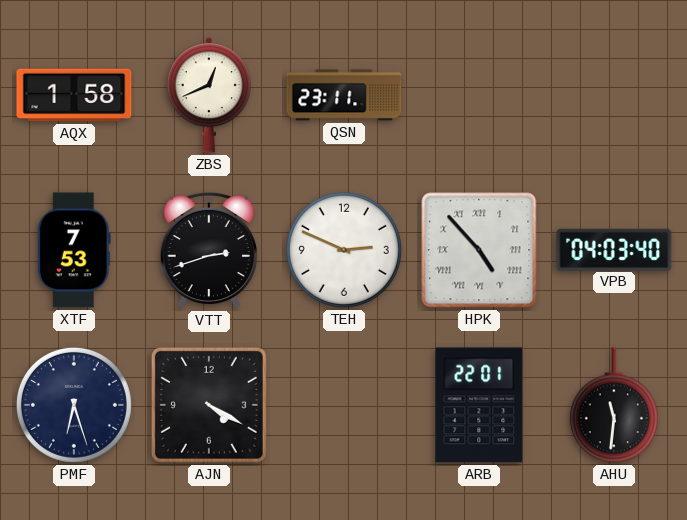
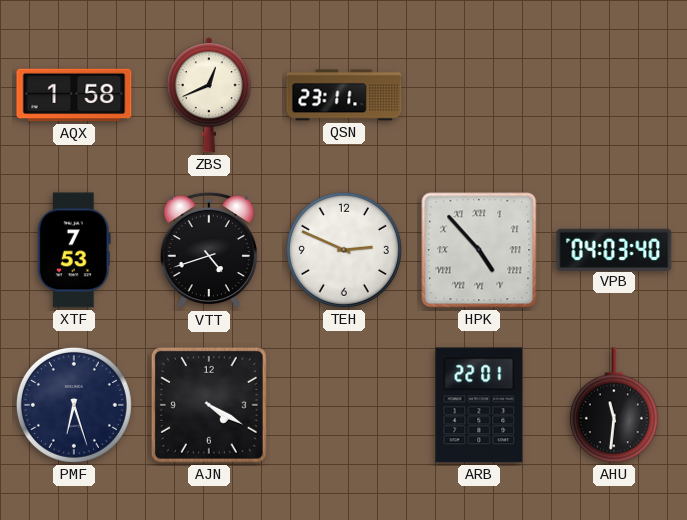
VTT: 2:42 -> 4:42 (209, 250)
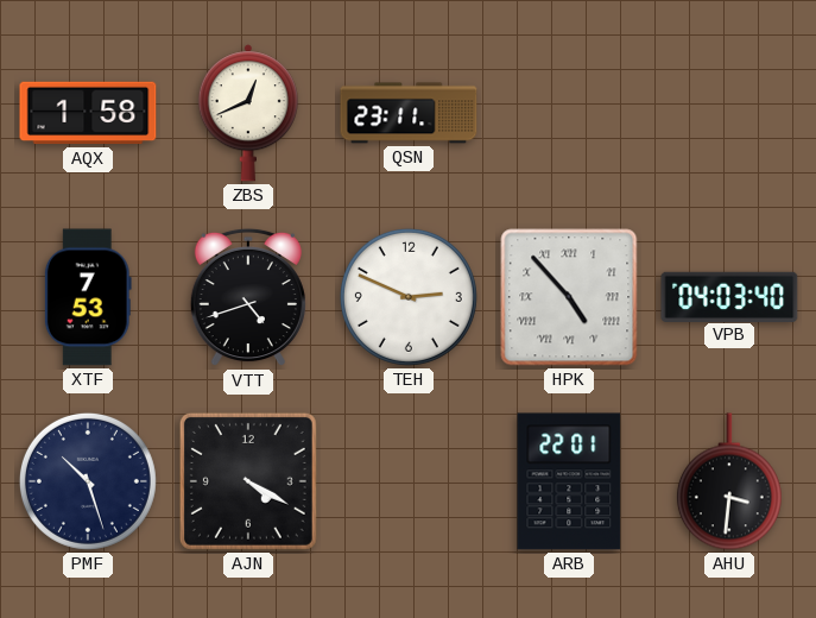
PMF: 6:27 -> 10:27 (88, 481)
AHU: 11:31 -> 3:31 (729, 481)
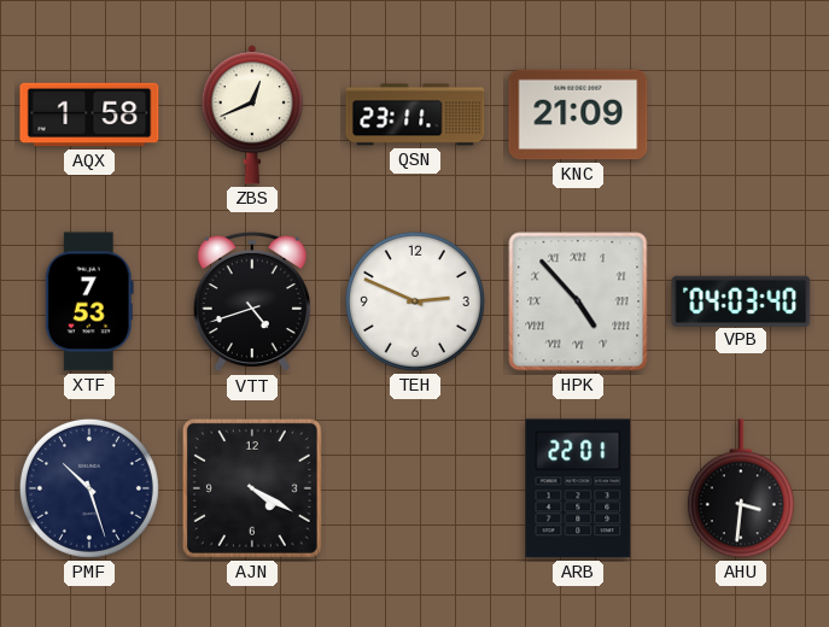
KNC: none -> 21:09 (578, 115)
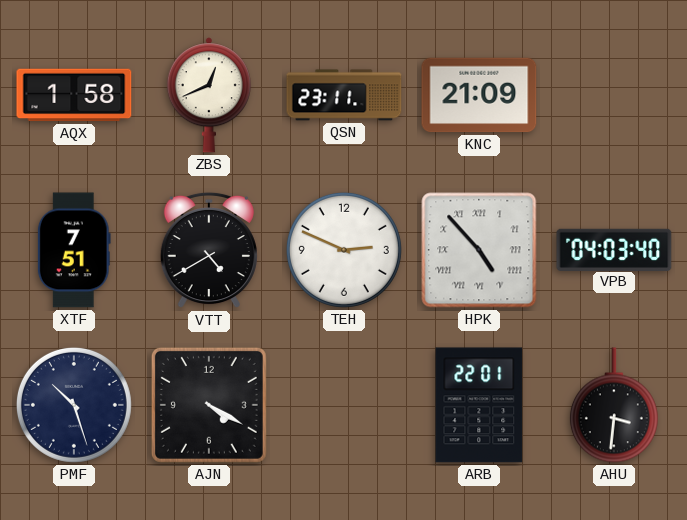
XTF: 7:53 -> 7:51 (74, 250)
VTT: 4:42 -> 4:40 (209, 250)
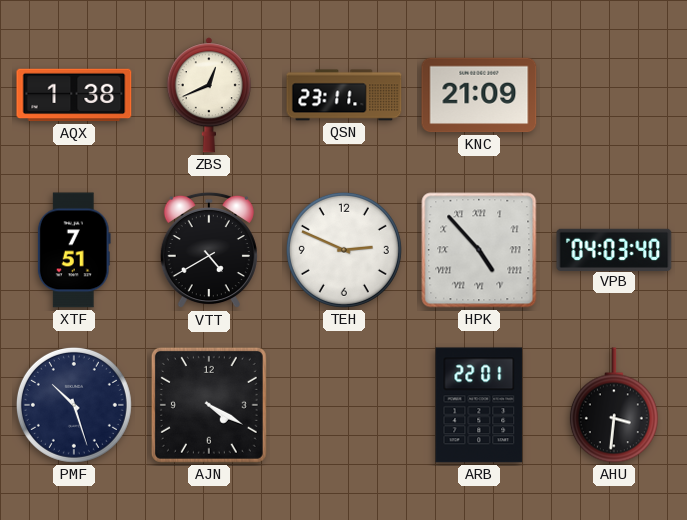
AQX: 1:58 -> 1:38 (74, 95)
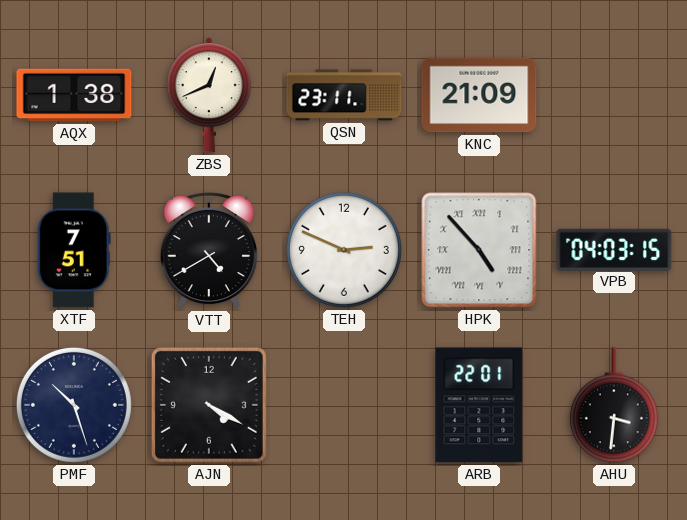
VPB: 04:03:40 -> 04:03:15 (614, 249)
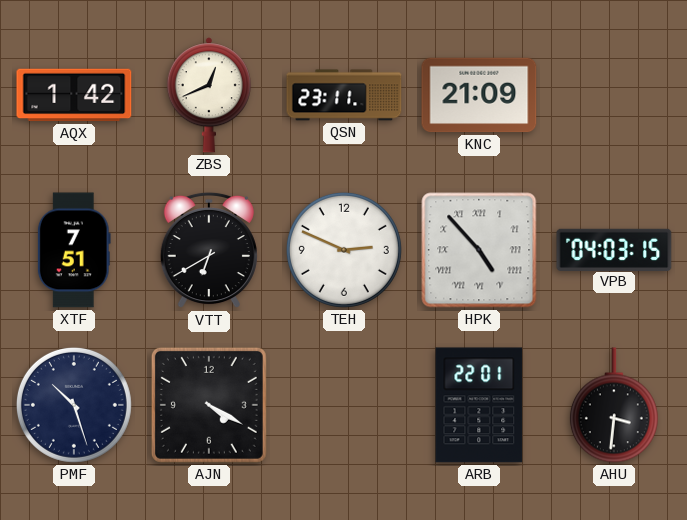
AQX: 1:38 -> 1:42 (74, 95)
VTT: 4:40 -> 6:40 (209, 250)
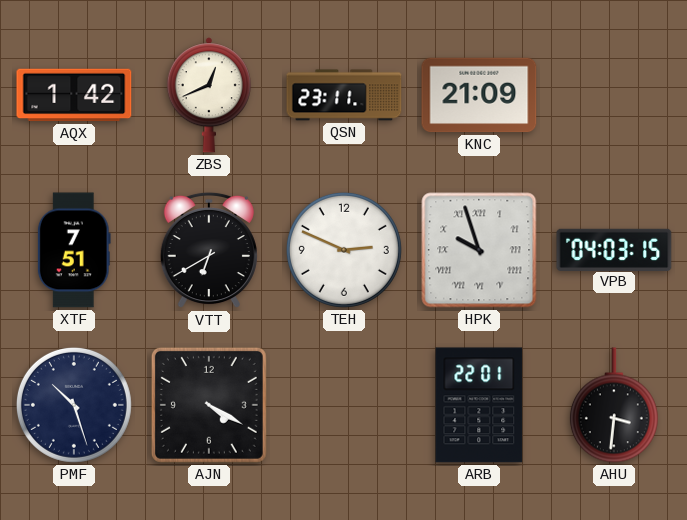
HPK: 4:53 -> 9:57 (479, 250)
